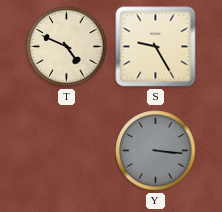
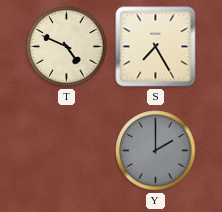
S: 9:25 -> 7:25 (156, 47)
Y: 3:16 -> 2:00 (156, 151)
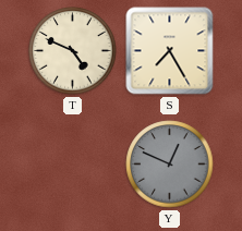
Y: 2:00 -> 12:49 (170, 165)
